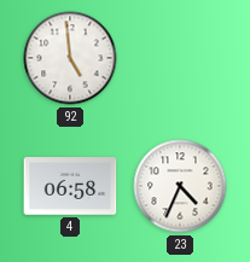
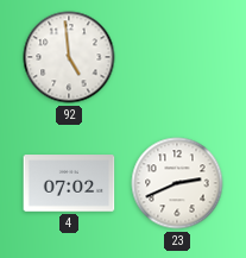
4: 06:58 -> 07:02 (69, 183)
23: 4:34 -> 2:41 (177, 183)
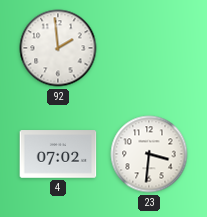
92: 4:59 -> 1:59 (58, 48)
23: 2:41 -> 3:31 (149, 154)
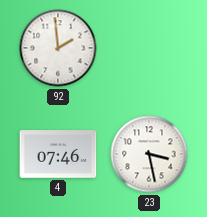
4: 07:02 -> 07:46 (58, 154)
23: 3:31 -> 3:28 (149, 154)
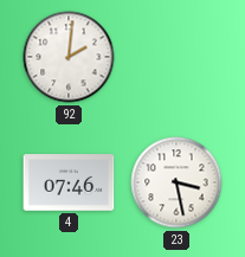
92: 1:59 -> 2:01 (69, 57)
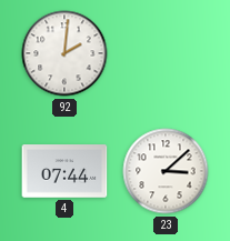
4: 07:46 -> 07:44 (64, 171)
23: 3:28 -> 3:08 (166, 171)
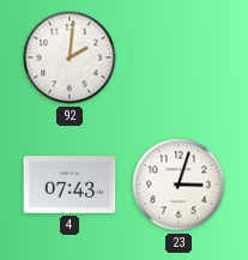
4: 07:44 -> 07:43 (69, 185)
23: 3:08 -> 3:03 (179, 185)
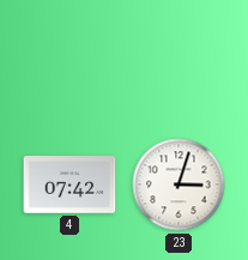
92: 2:01 -> none (69, 58)
4: 07:43 -> 07:42 (69, 185)
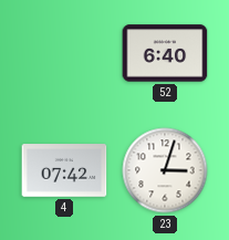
52: none -> 6:40 (165, 53)
